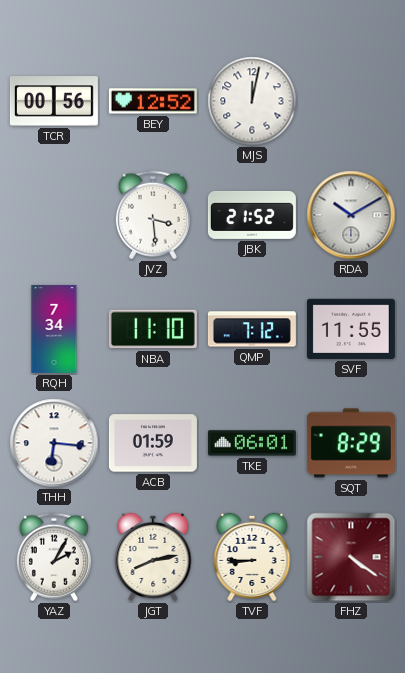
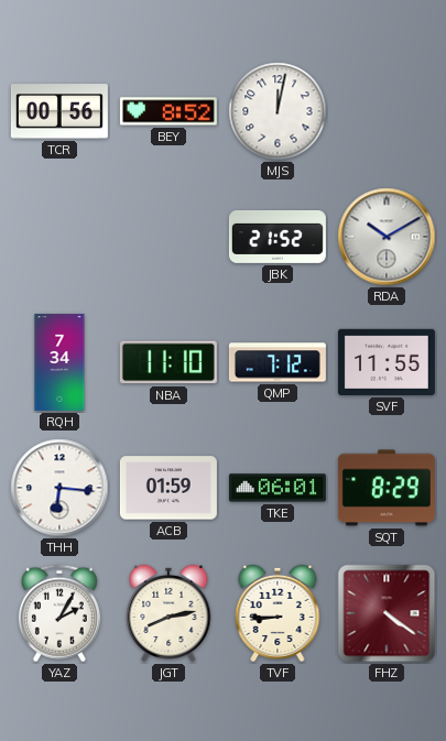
BEY: 12:52 -> 8:52 (168, 111)
JVZ: 3:29 -> none (153, 215)
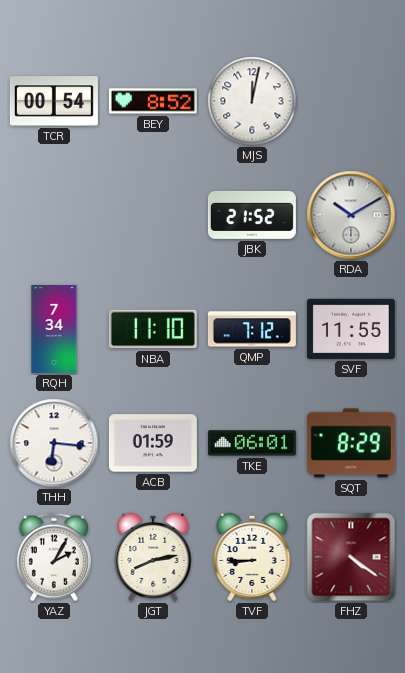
TCR: 00:56 -> 00:54 (54, 101)
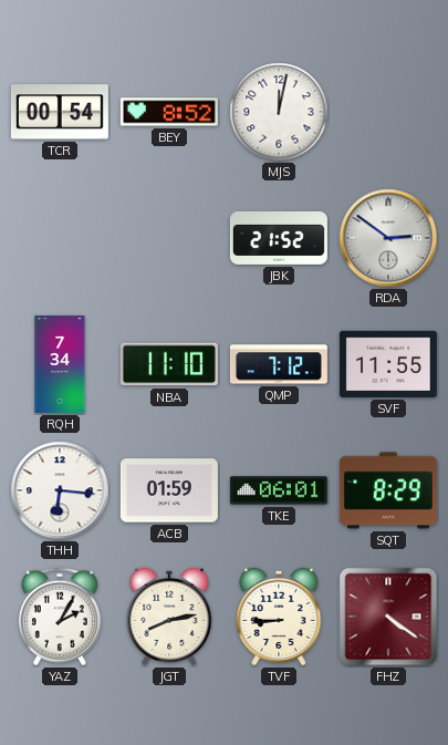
RDA: 10:10 -> 2:51 (388, 238)
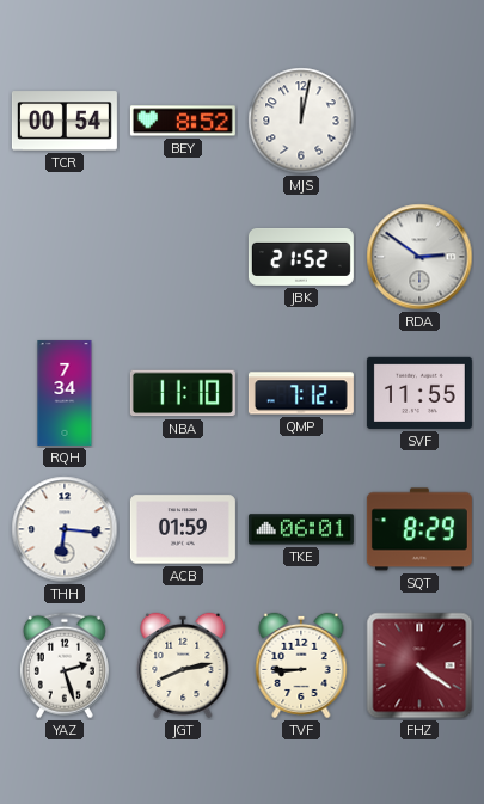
YAZ: 2:05 -> 2:27 (65, 665)
